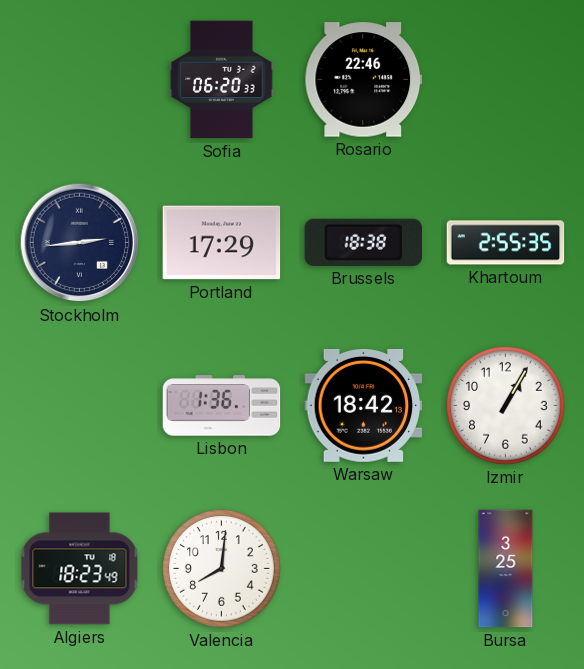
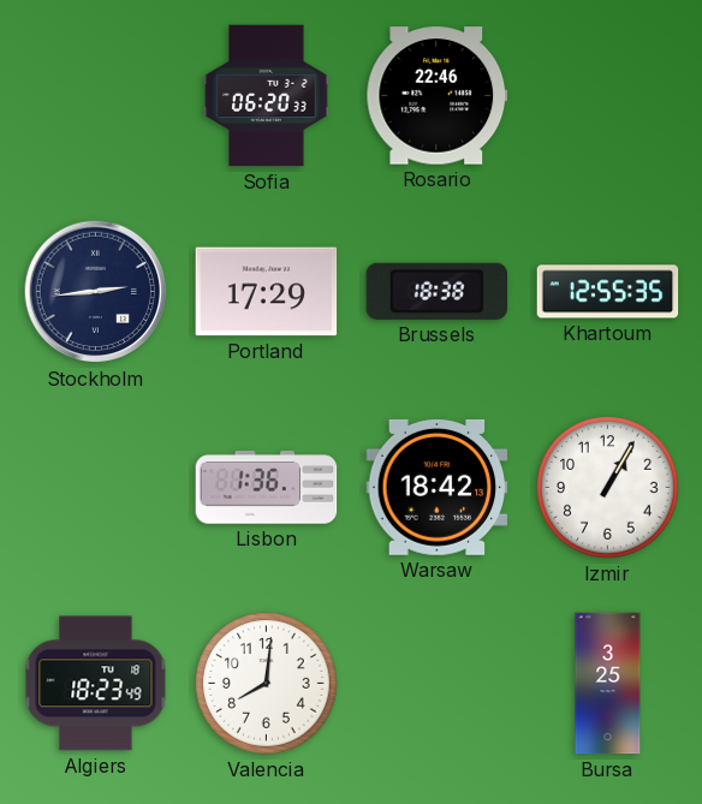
Khartoum: 2:55 -> 12:55 (608, 292)
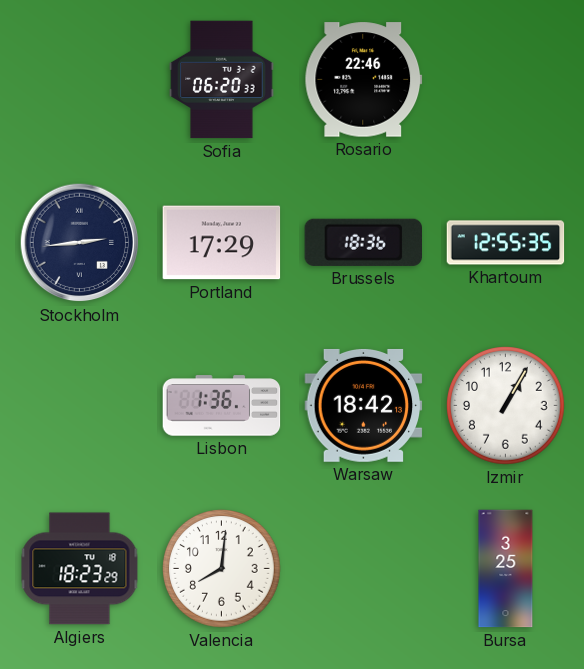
Brussels: 18:38 -> 18:36 (363, 242)
Algiers: 18:23:49 -> 18:23:29 (80, 569)
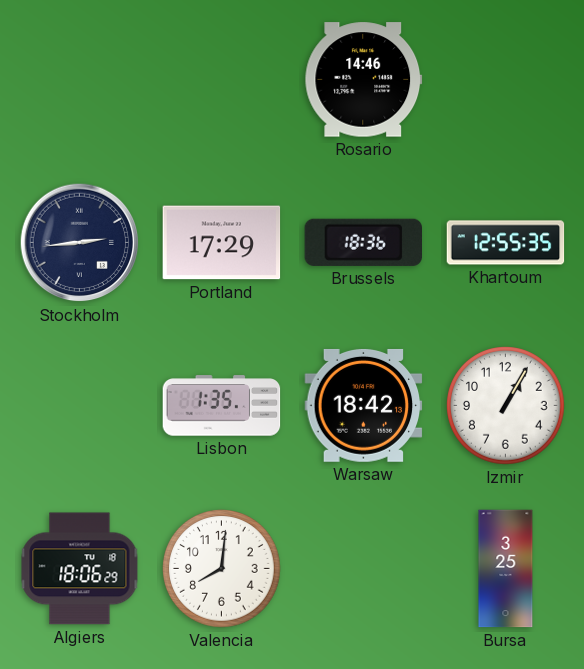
Sofia: 06:20 -> none (222, 80)
Rosario: 22:46 -> 14:46 (364, 80)
Lisbon: 1:36 -> 1:35 (222, 406)
Algiers: 18:23 -> 18:06 (80, 569)
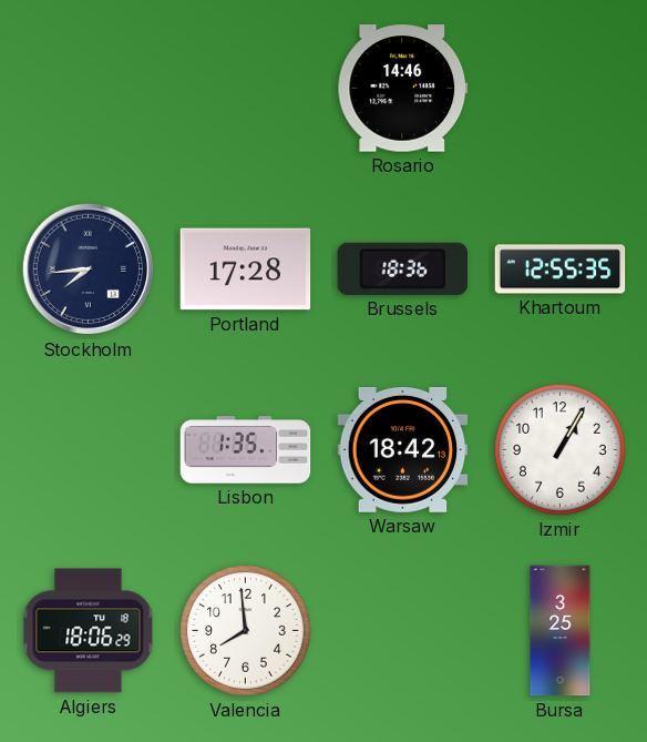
Stockholm: 2:44 -> 7:44 (89, 270)
Portland: 17:29 -> 17:28 (246, 270)
Valencia: 8:01 -> 7:59 (246, 631)
